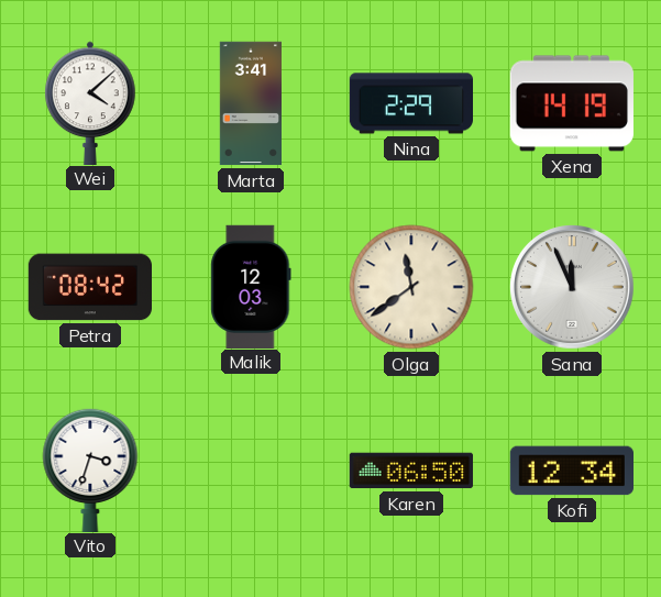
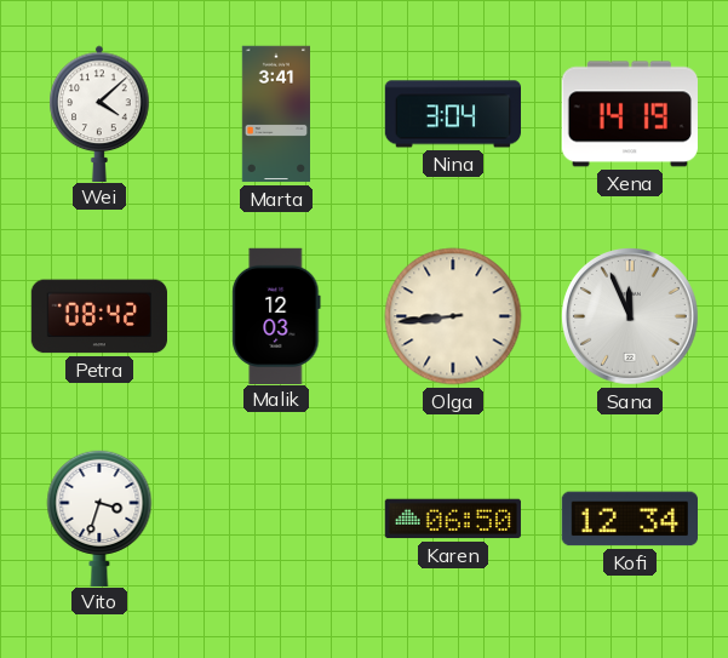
Nina: 2:29 -> 3:04 (452, 114)
Olga: 11:39 -> 8:44 (453, 316)
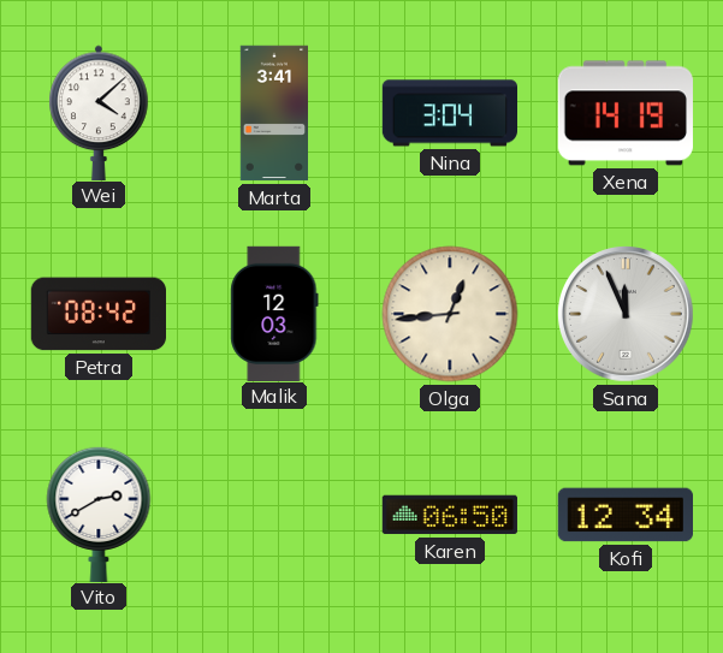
Olga: 8:44 -> 12:44 (450, 314)
Vito: 3:33 -> 2:40 (99, 514)
